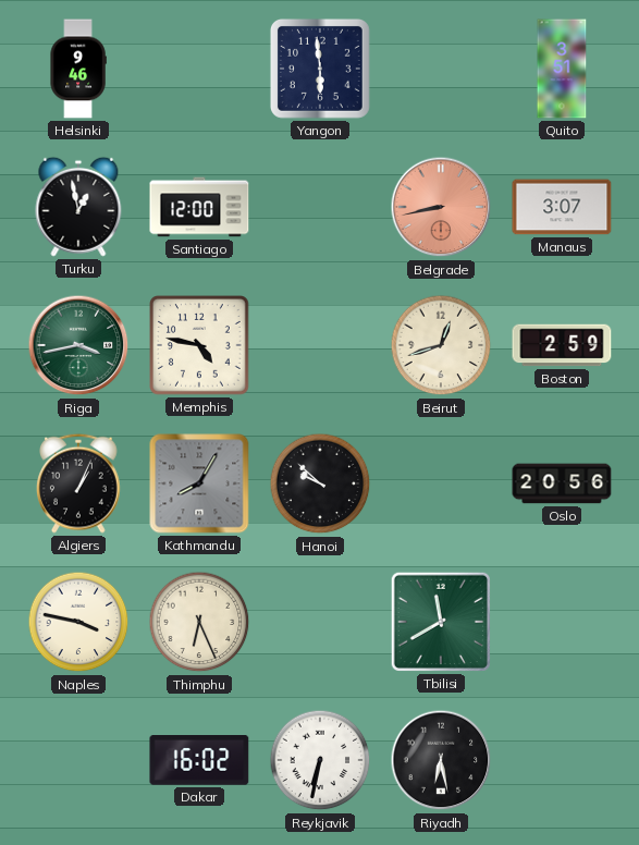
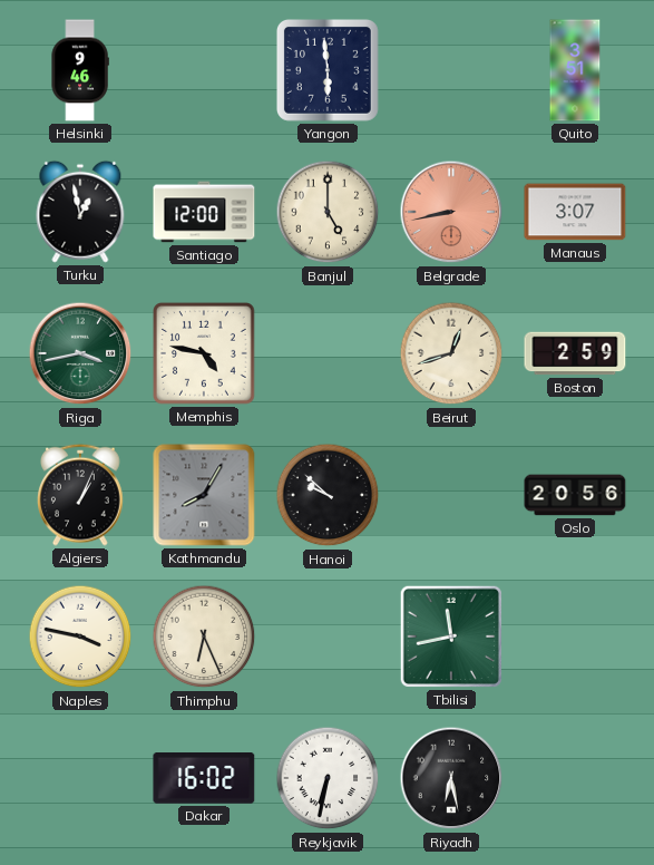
Banjul: none -> 5:00 (328, 212)
Tbilisi: 11:40 -> 11:43 (451, 636)
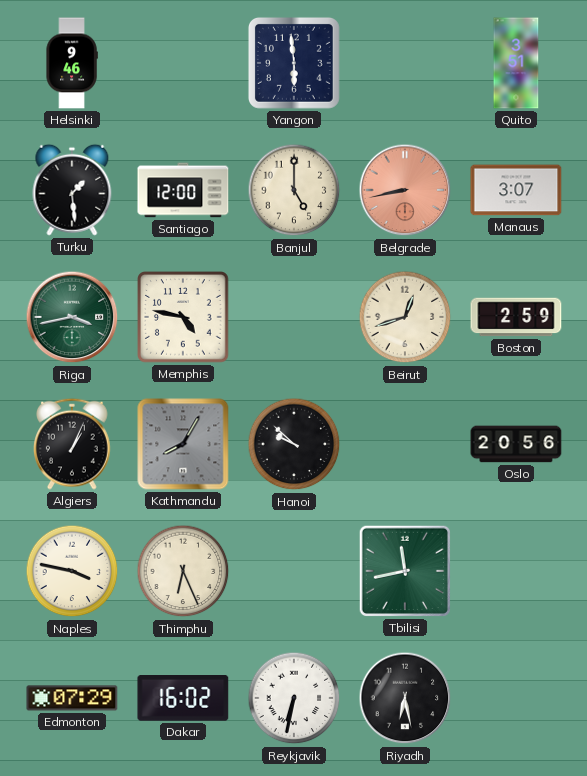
Turku: 12:58 -> 1:29 (72, 190)
Edmonton: none -> 07:29 (72, 698)
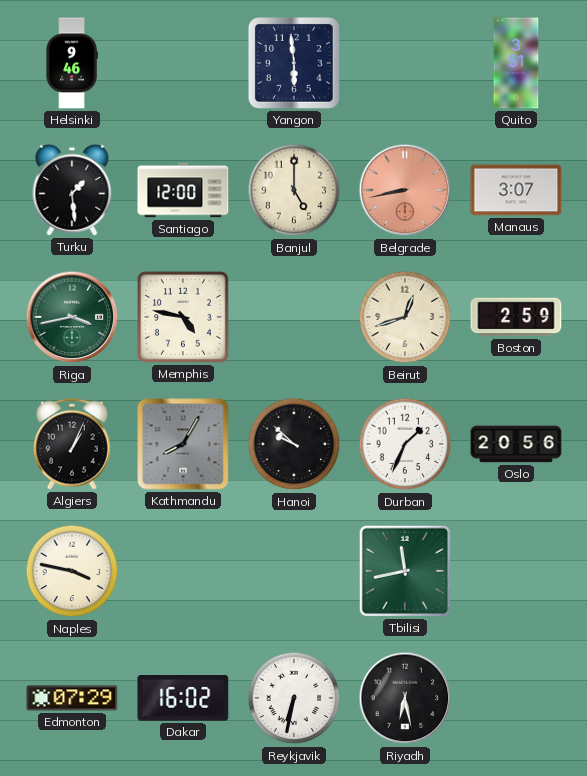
Durban: none -> 1:34 (405, 444)
Thimphu: 6:26 -> none (183, 571)
